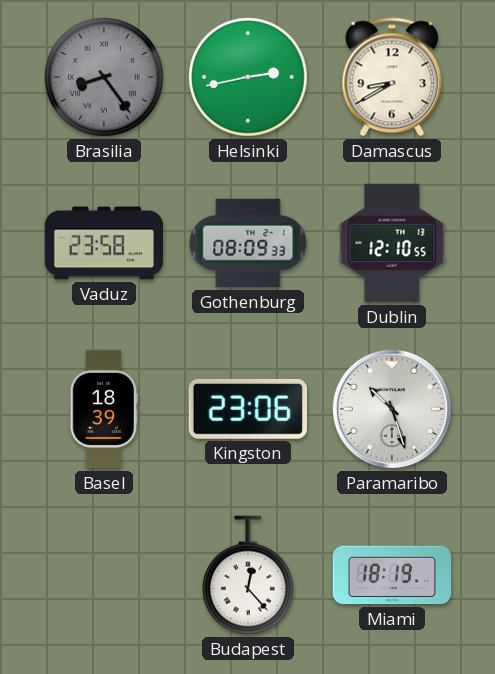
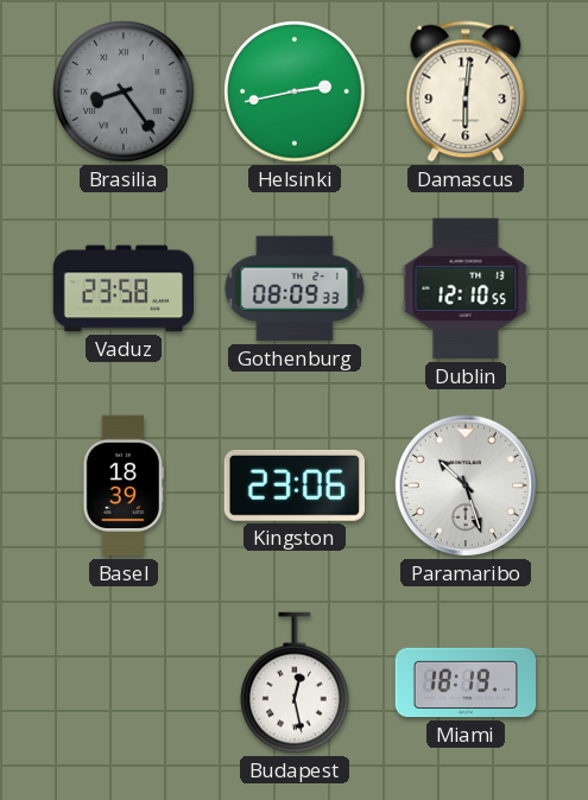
Damascus: 8:40 -> 6:01 (466, 91)
Budapest: 12:23 -> 12:28 (296, 682)
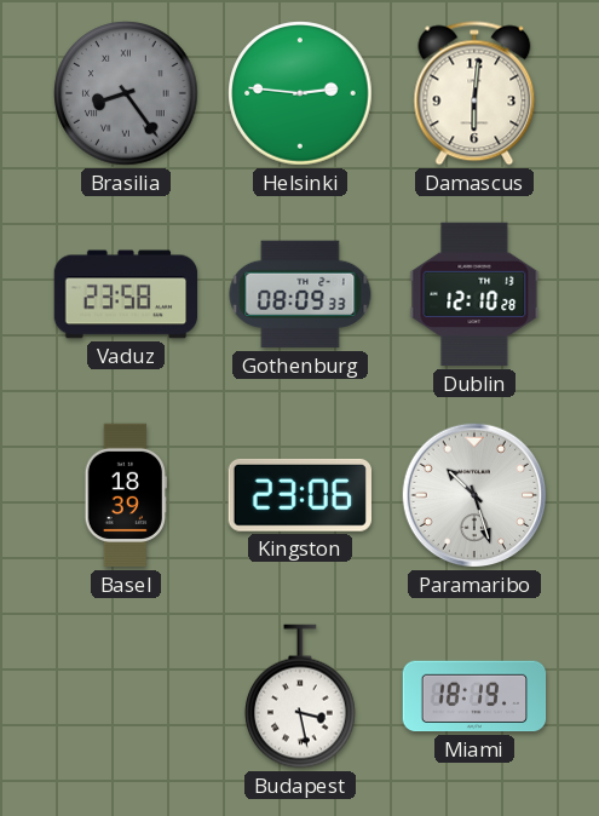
Helsinki: 2:43 -> 2:46 (300, 93)
Dublin: 12:10:55 -> 12:10:28 (474, 294)
Budapest: 12:28 -> 3:28 (301, 696)
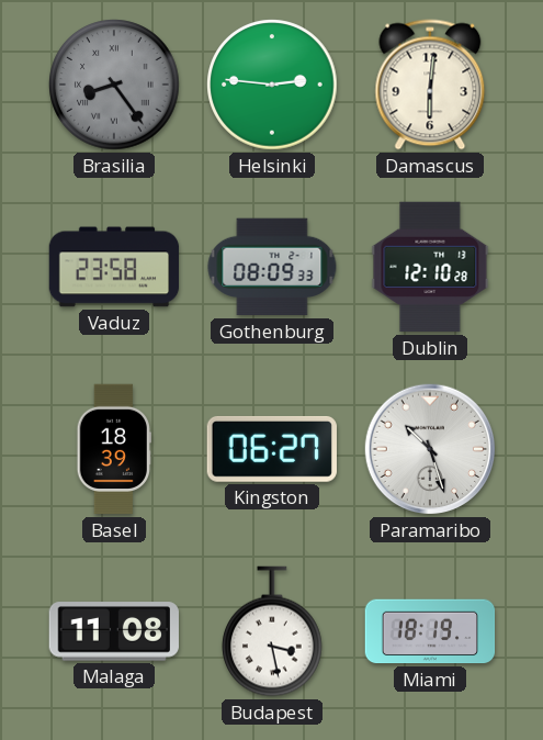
Kingston: 23:06 -> 06:27 (272, 449)
Malaga: none -> 11:08 (113, 631)
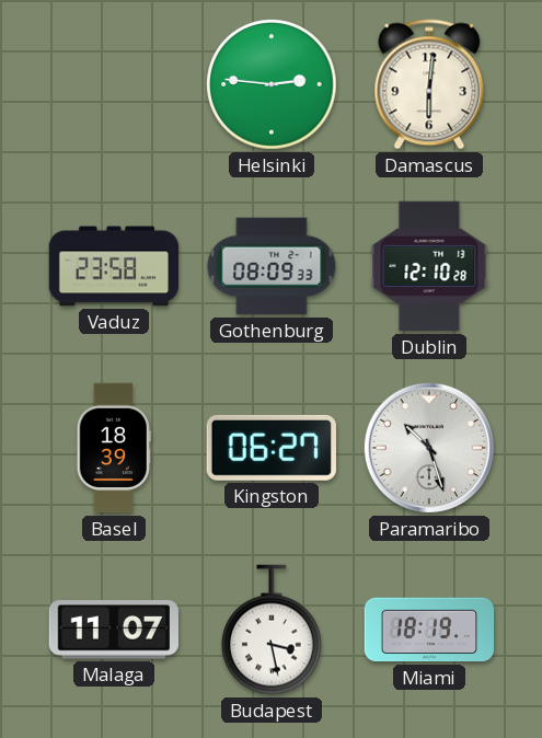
Brasilia: 8:24 -> none (114, 85)
Malaga: 11:08 -> 11:07 (113, 630)
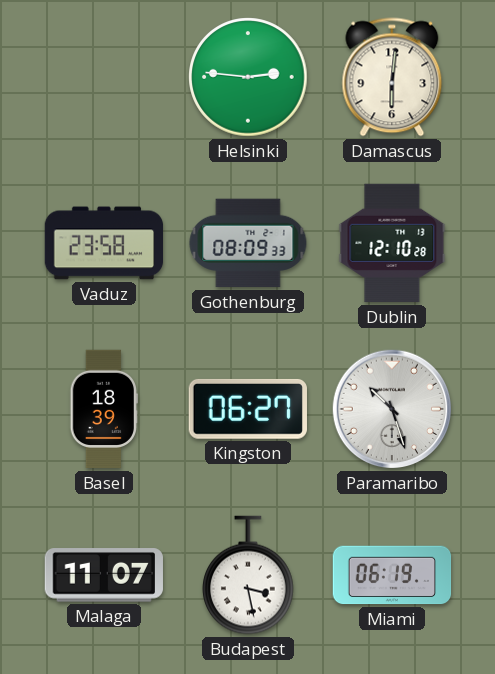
Miami: 18:19 -> 06:19 (392, 575)
